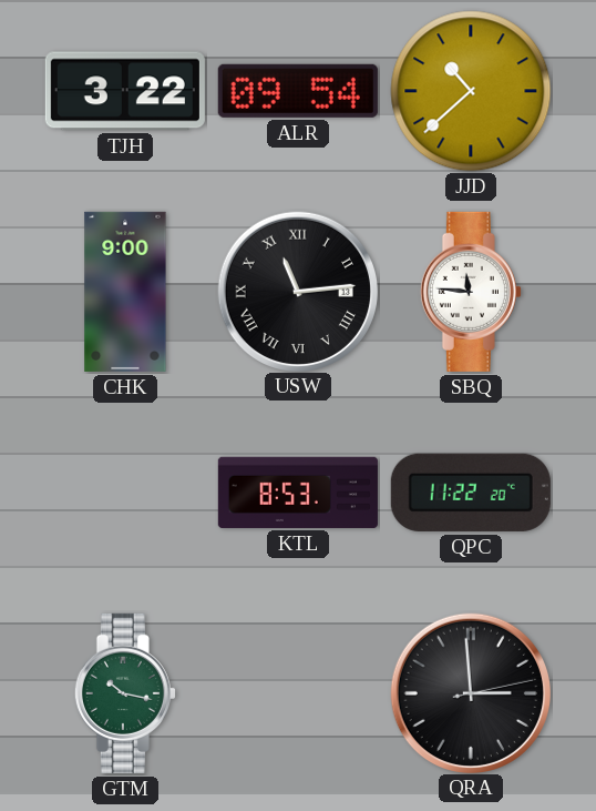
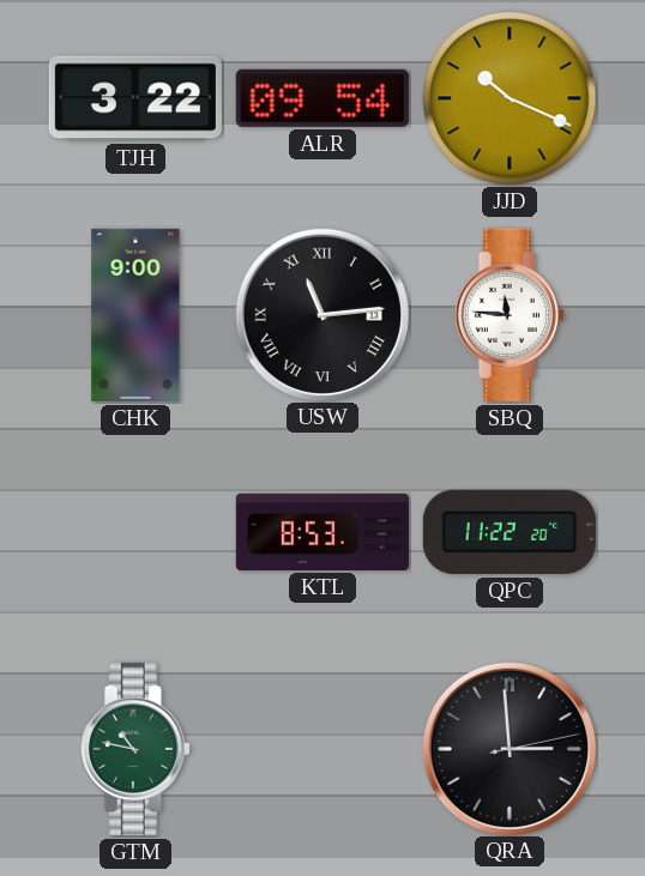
JJD: 10:38 -> 10:19 (510, 98)
GTM: 10:17 -> 10:47 (135, 749)
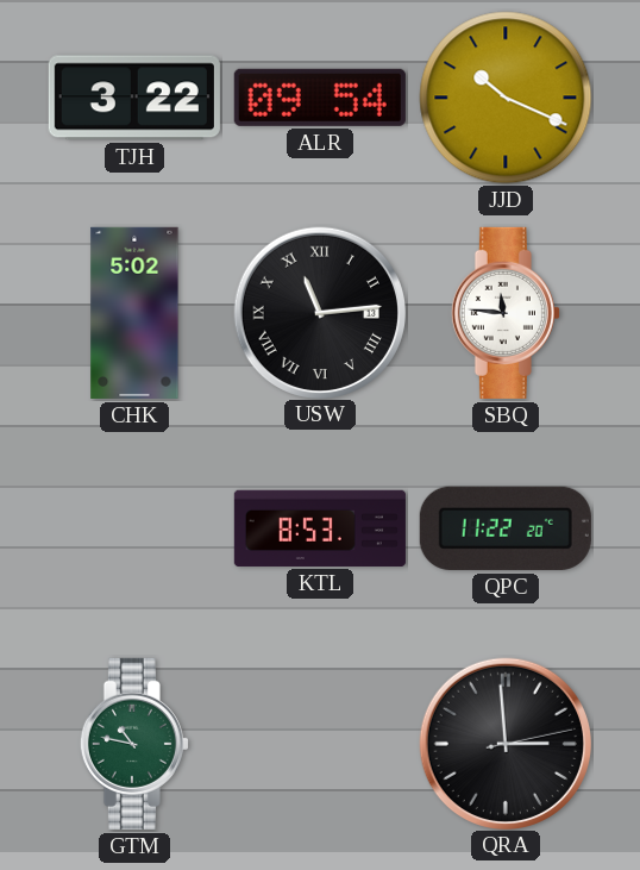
CHK: 9:00 -> 5:02 (134, 313)
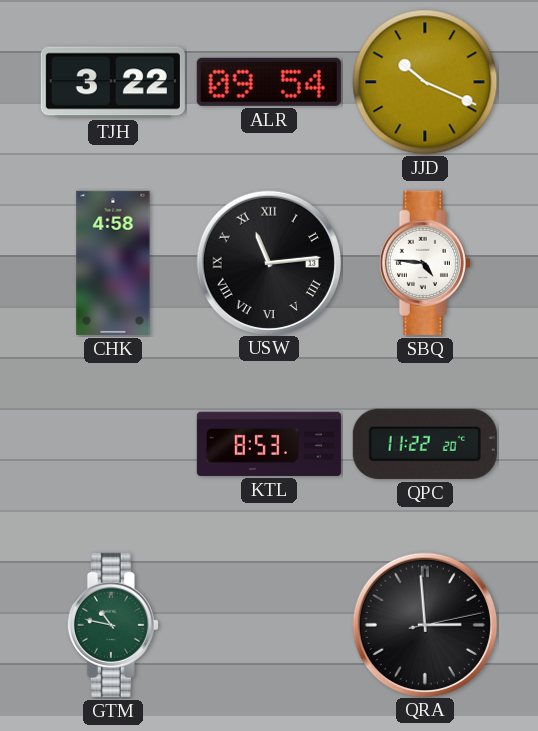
CHK: 5:02 -> 4:58 (113, 263)
SBQ: 11:46 -> 4:46 (425, 263)
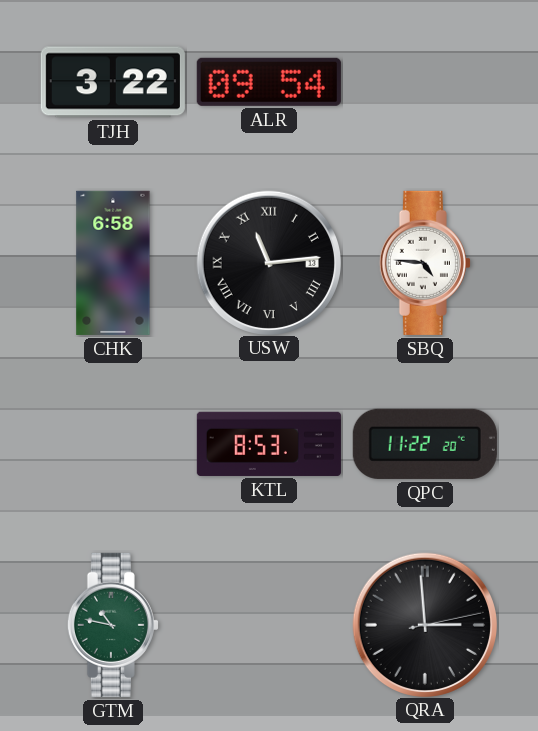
JJD: 10:19 -> none (425, 82)
CHK: 4:58 -> 6:58 (113, 263)
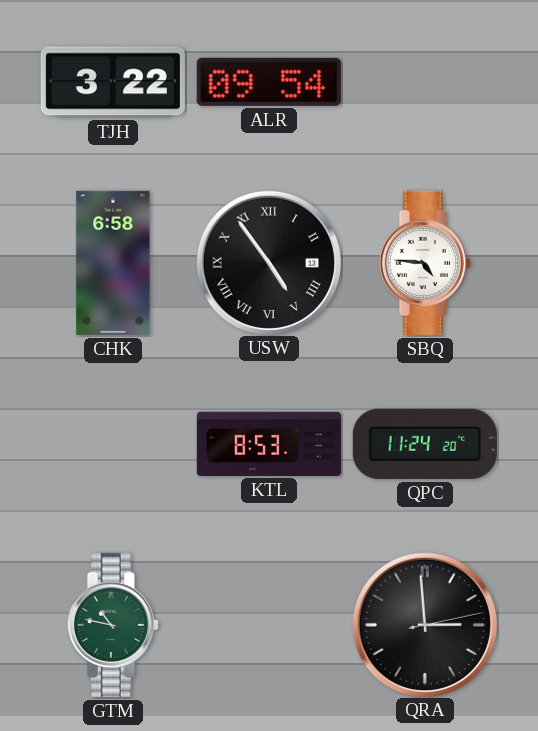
USW: 11:14 -> 4:54 (268, 262)
QPC: 11:22 -> 11:24 (425, 444)
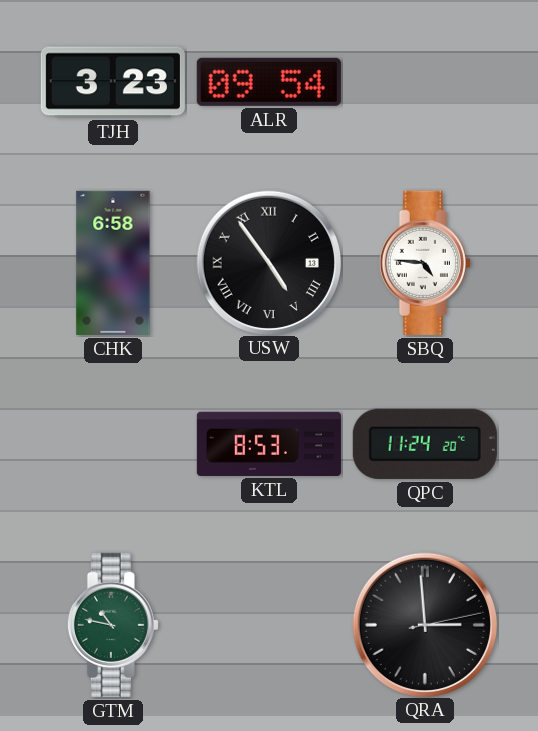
TJH: 3:22 -> 3:23 (113, 82)
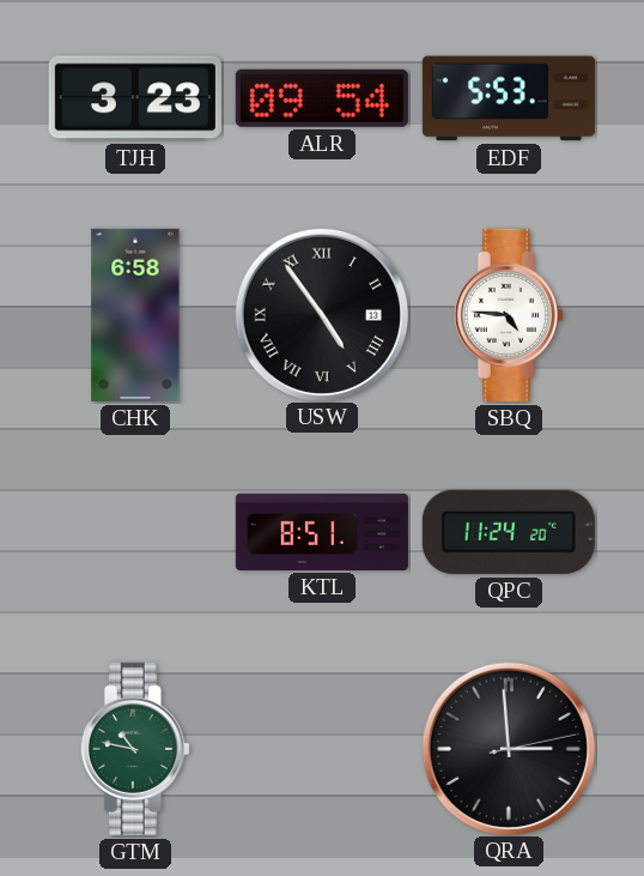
EDF: none -> 5:53 (509, 98)
KTL: 8:53 -> 8:51 (322, 532)
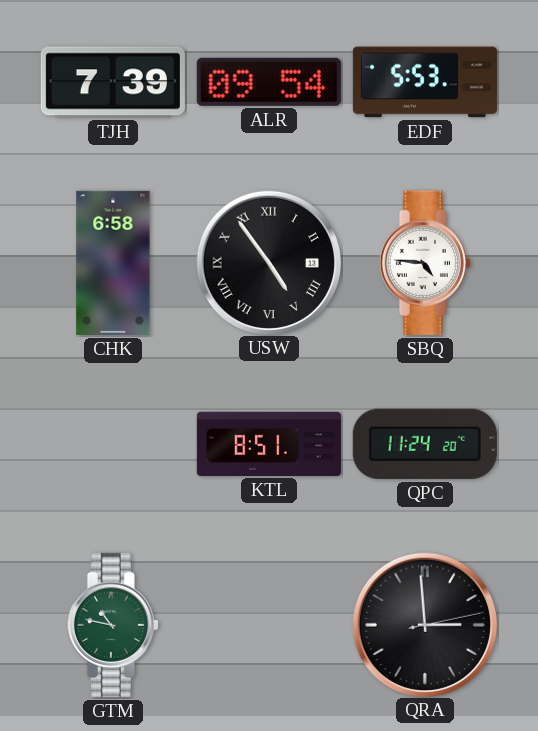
TJH: 3:23 -> 7:39 (113, 82)
